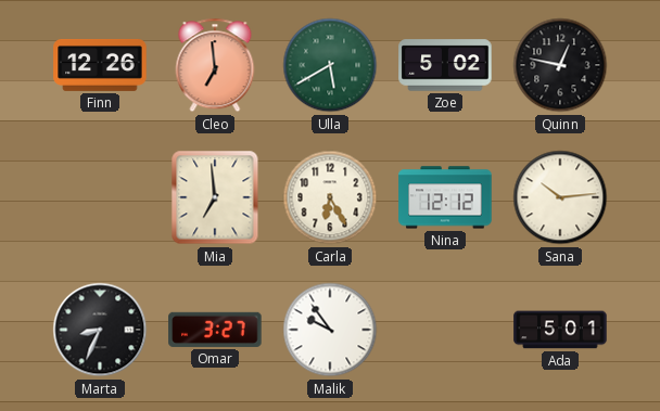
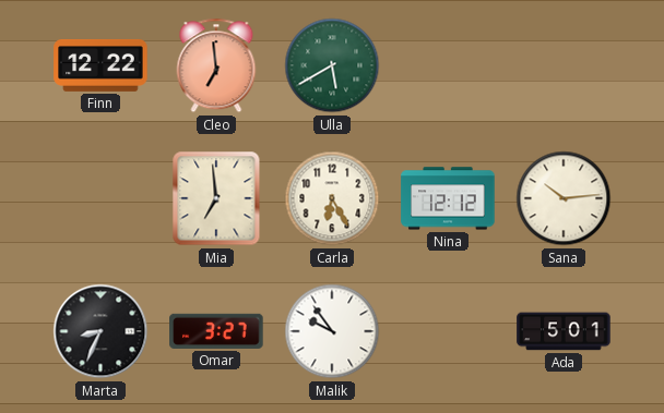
Finn: 12:26 -> 12:22 (100, 65)
Zoe: 5:02 -> none (445, 65)
Quinn: 12:47 -> none (560, 65)
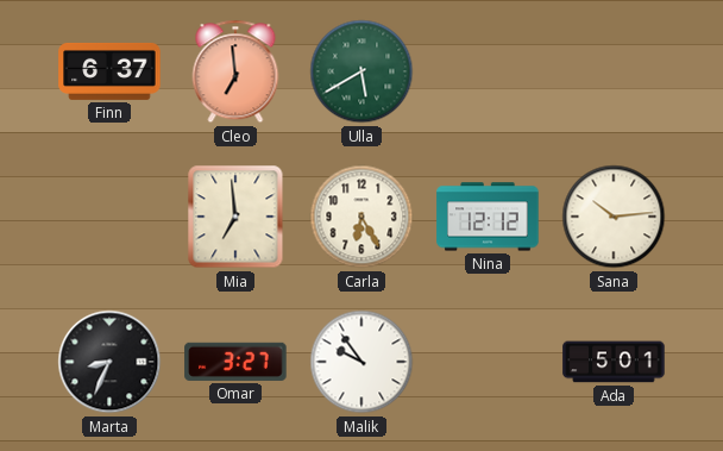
Finn: 12:22 -> 6:37 (109, 71)
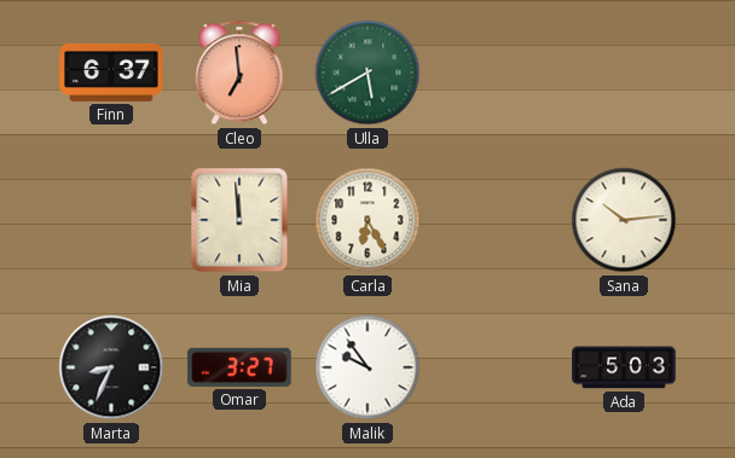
Mia: 6:59 -> 11:59 (239, 220)
Nina: 12:12 -> none (488, 217)
Ada: 5:01 -> 5:03 (624, 367)
